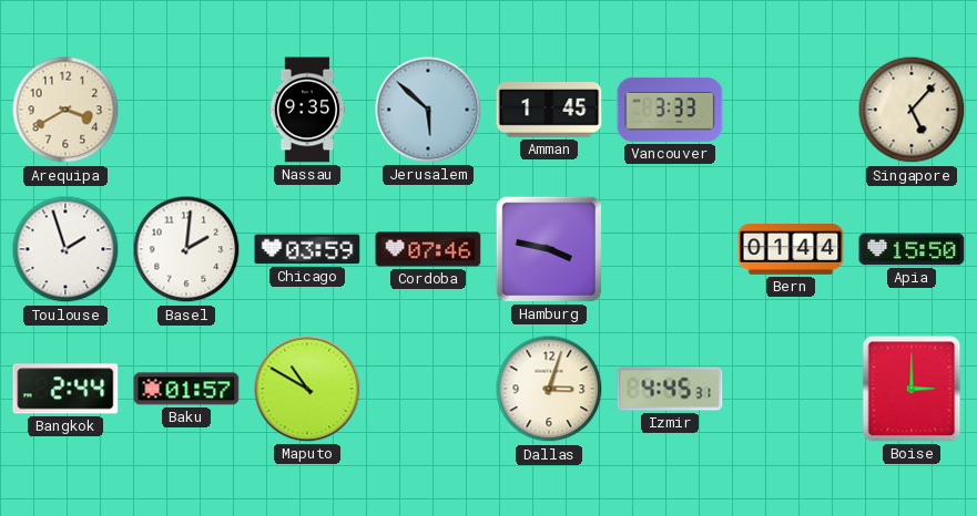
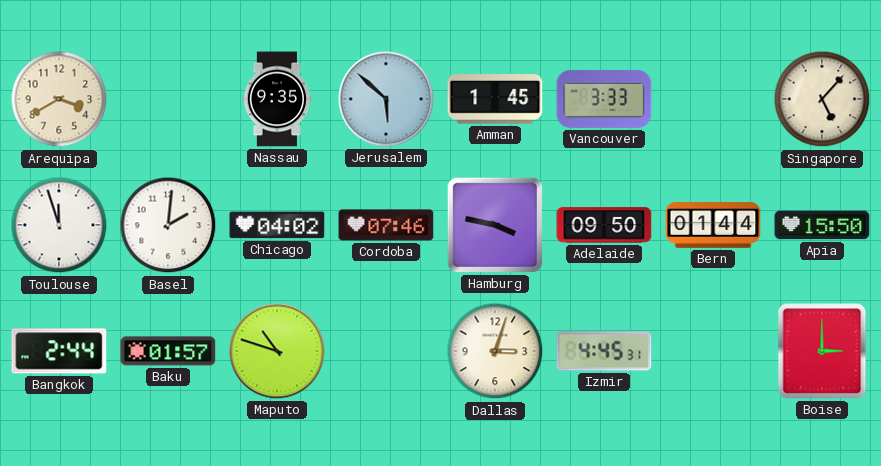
Toulouse: 1:57 -> 11:57 (59, 225)
Chicago: 03:59 -> 04:02 (277, 225)
Adelaide: none -> 09:50 (604, 225)
Maputo: 10:50 -> 10:48 (277, 351)
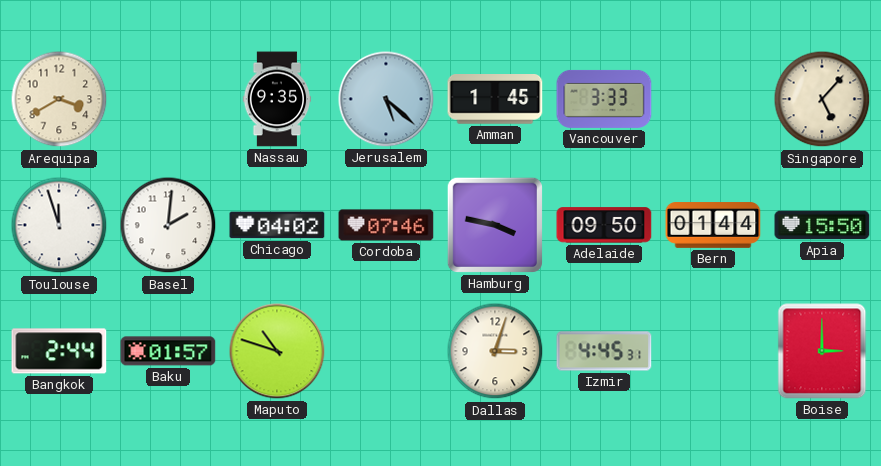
Jerusalem: 5:52 -> 5:22 (386, 99)
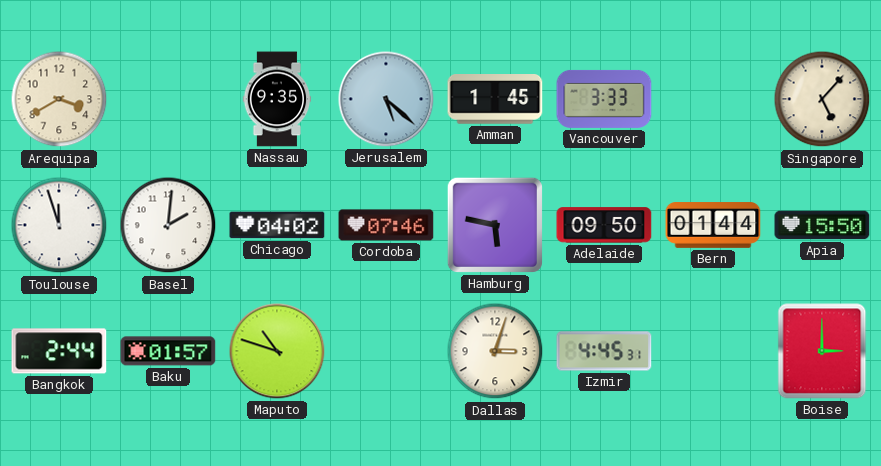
Hamburg: 3:47 -> 5:47 (495, 225)
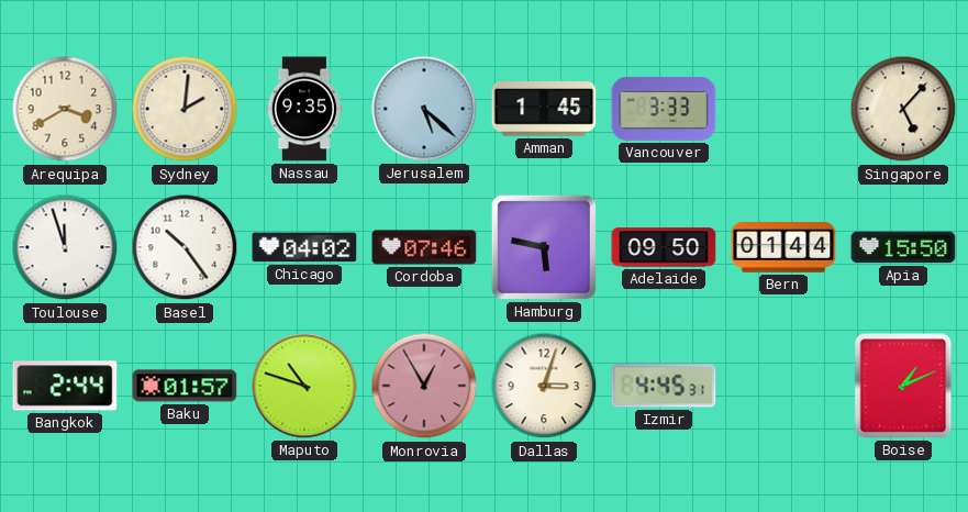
Sydney: none -> 2:01 (185, 109)
Basel: 2:01 -> 10:24 (185, 247)
Monrovia: none -> 12:55 (424, 386)
Boise: 3:00 -> 1:11 (903, 386)
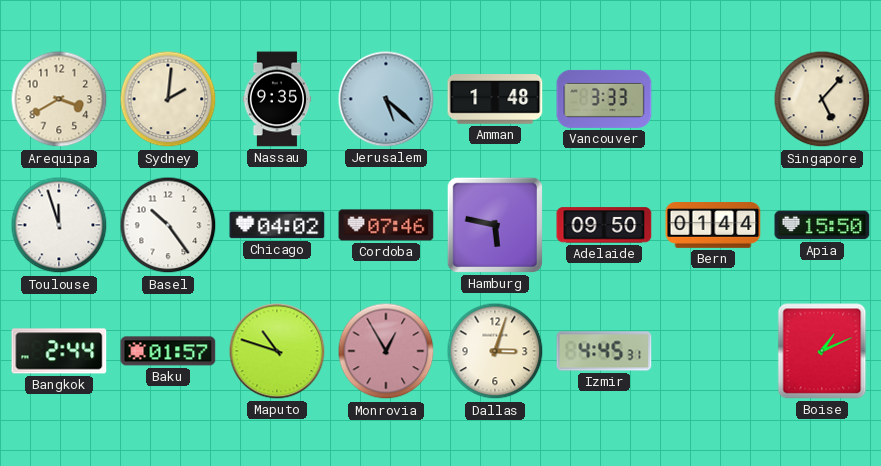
Amman: 1:45 -> 1:48 (495, 100)
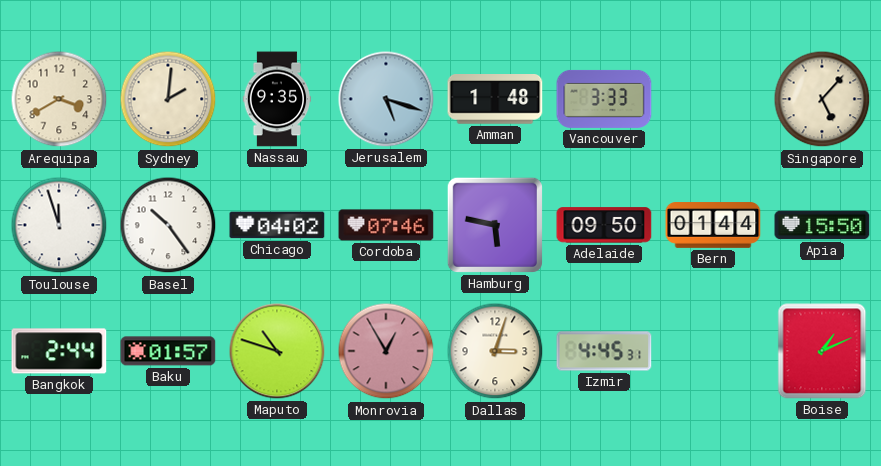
Jerusalem: 5:22 -> 5:18 (386, 99)
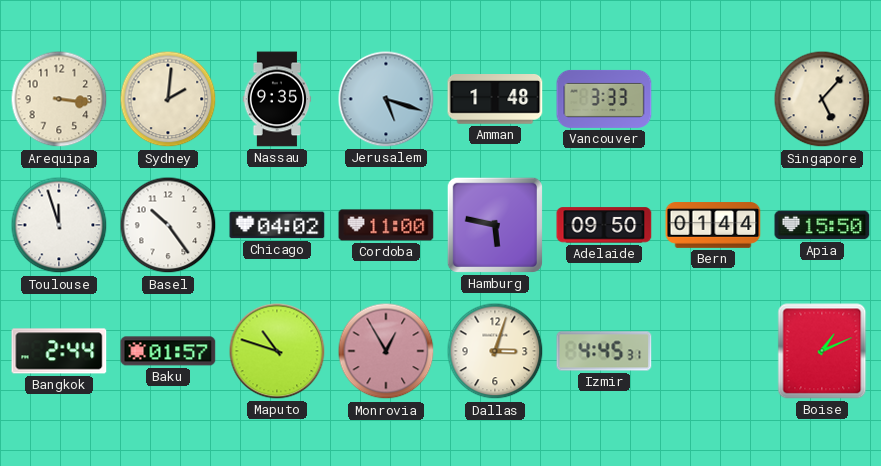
Arequipa: 3:40 -> 3:16 (59, 99)
Cordoba: 07:46 -> 11:00 (386, 225)
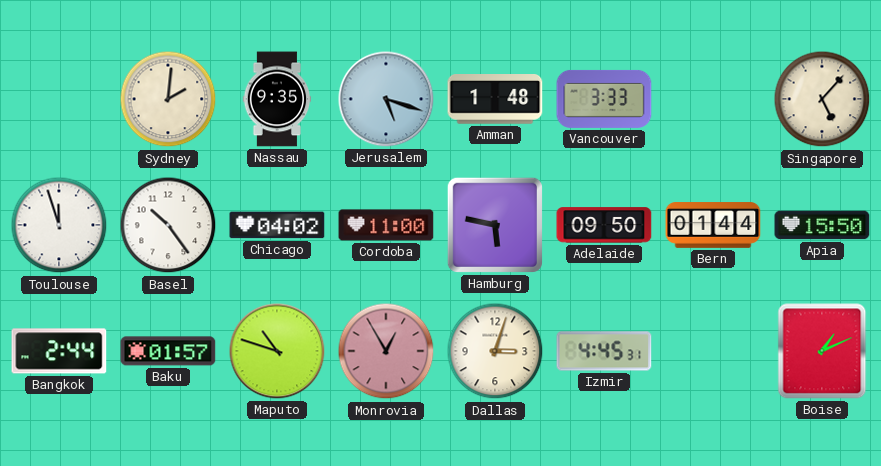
Arequipa: 3:16 -> none (59, 99)
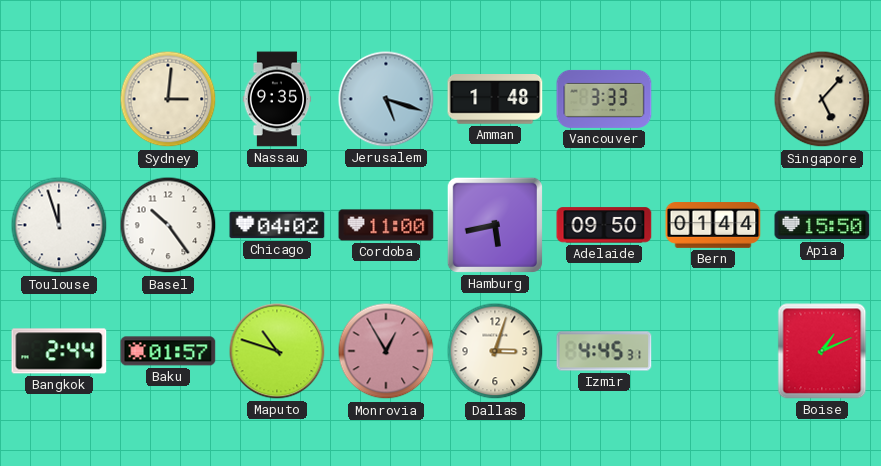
Sydney: 2:01 -> 3:01 (168, 99)
Hamburg: 5:47 -> 5:43 (495, 225)
